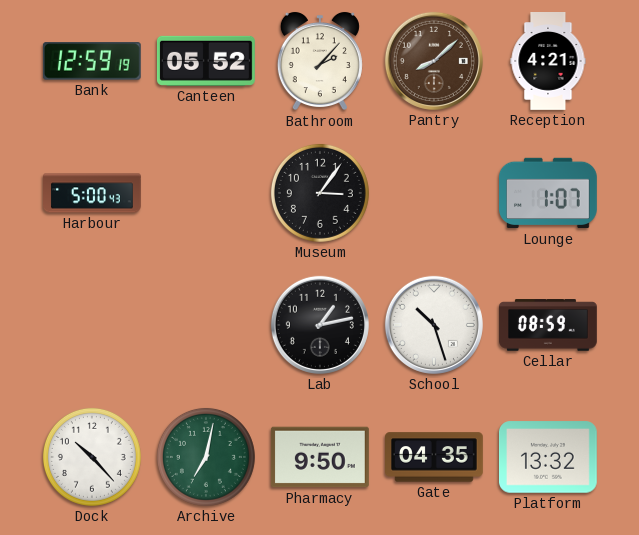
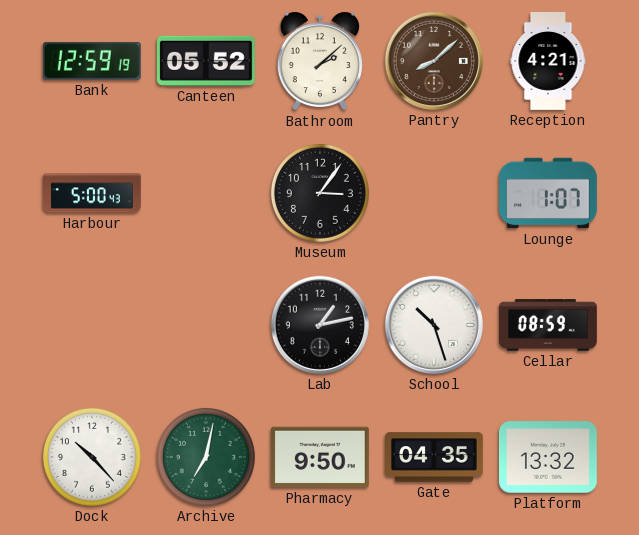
Bathroom: 2:07 -> 2:08 (320, 61)
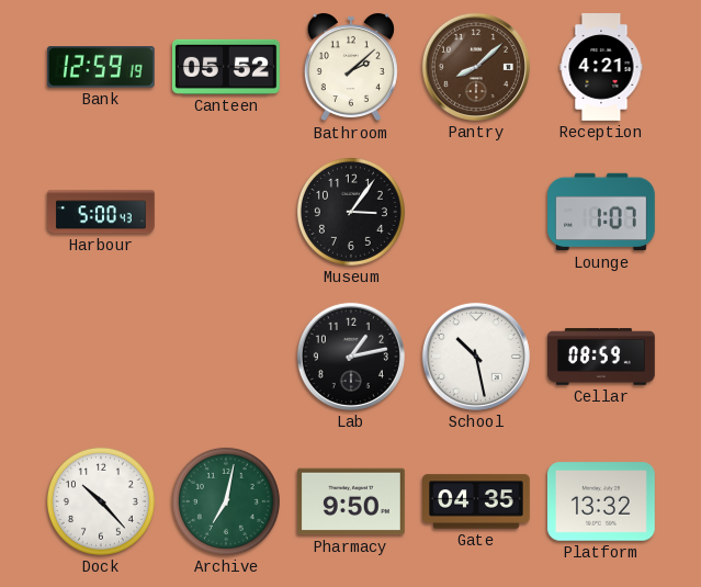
School: 10:27 -> 10:28 (476, 357)
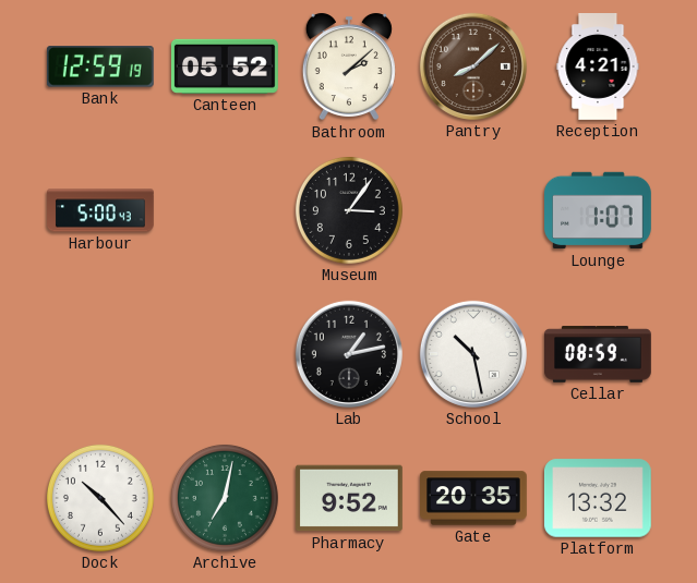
Pharmacy: 9:50 -> 9:52 (349, 498)
Gate: 04:35 -> 20:35 (474, 498)
